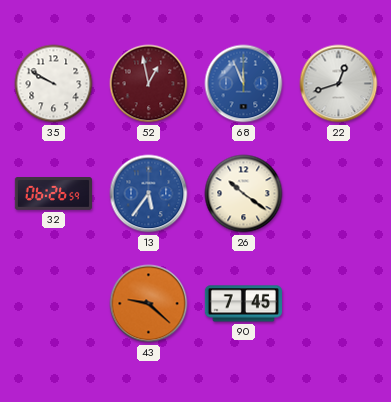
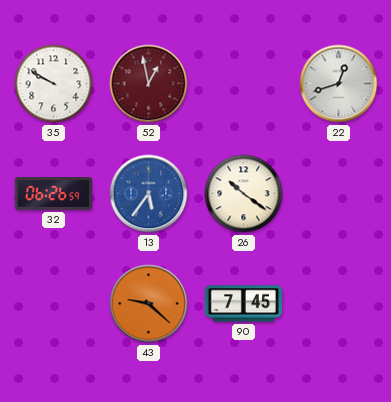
68: 11:56 -> none (244, 84)
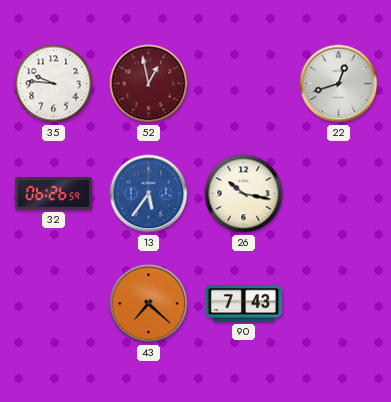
35: 9:50 -> 9:46 (54, 84)
26: 10:21 -> 10:17 (244, 194)
43: 9:22 -> 7:22 (149, 304)
90: 7:45 -> 7:43 (243, 304)
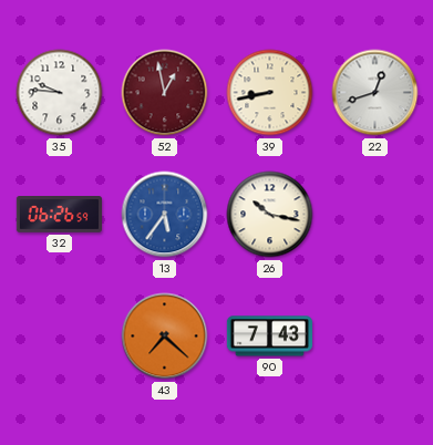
39: none -> 8:43 (270, 93)
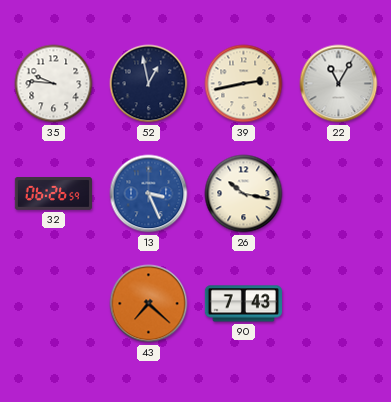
52 dial: burgundy -> navy (149, 84)
39: 8:43 -> 2:43 (244, 84)
22: 12:42 -> 11:05 (339, 84)
13: 5:36 -> 3:26 (149, 194)
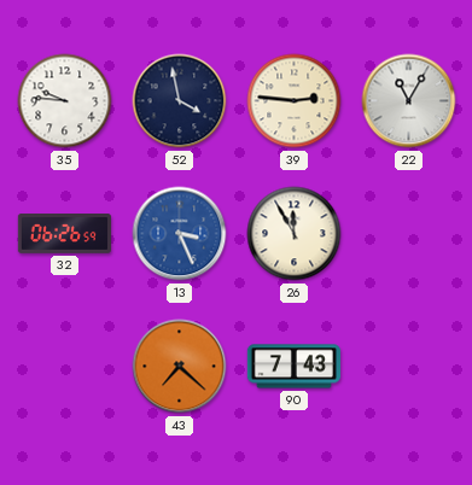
52: 12:58 -> 3:58 (180, 101)
39: 2:43 -> 2:46 (295, 101)
26: 10:17 -> 11:55 (295, 234)
